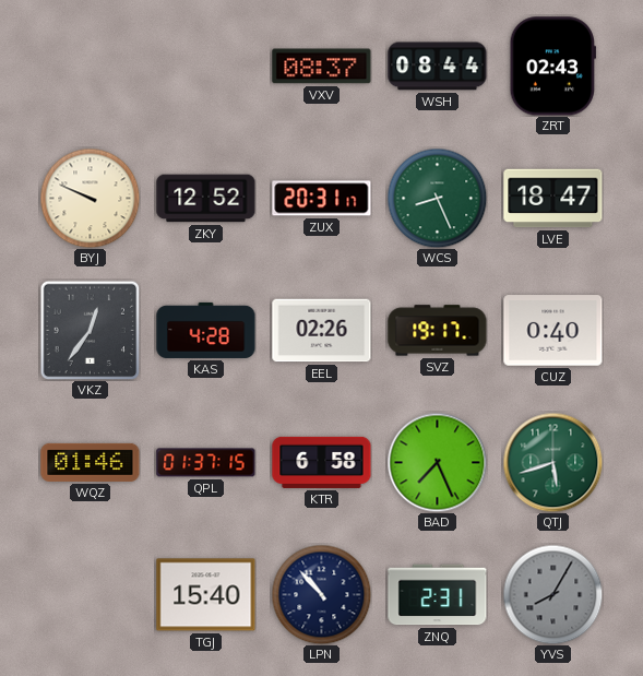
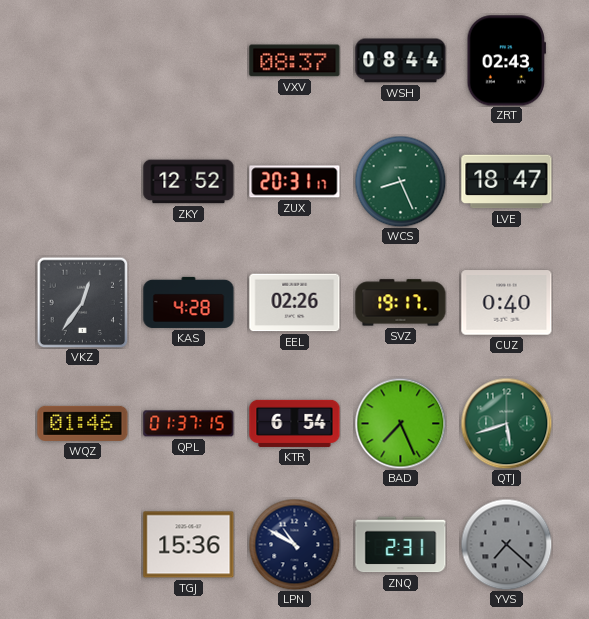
BYJ: 9:49 -> none (90, 198)
KTR: 6:58 -> 6:54 (295, 423)
TGJ: 15:40 -> 15:36 (189, 545)
LPN: 10:53 -> 10:50 (294, 544)
YVS: 8:05 -> 7:22 (506, 544)
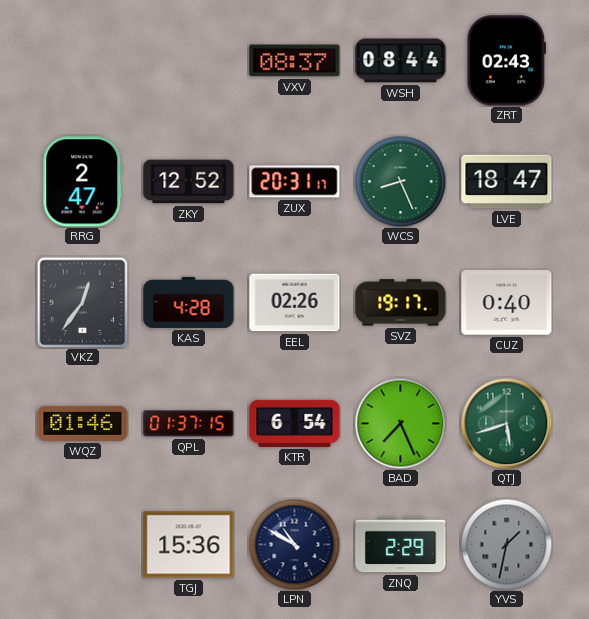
RRG: none -> 2:47 (83, 182)
ZNQ: 2:31 -> 2:29 (401, 545)
YVS: 7:22 -> 1:32 (506, 544)
